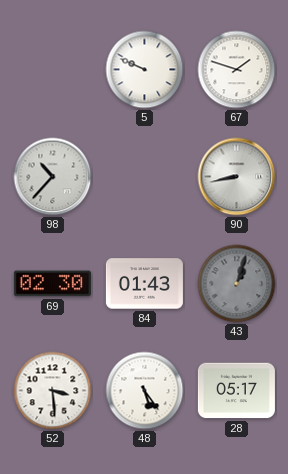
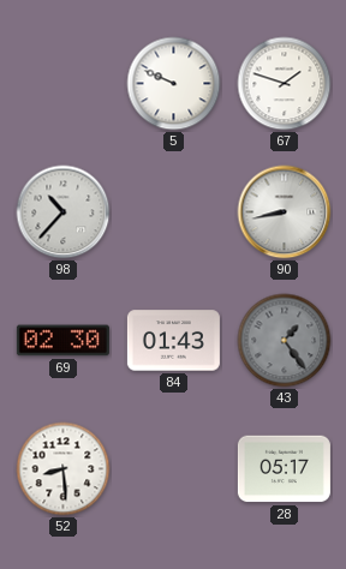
43: 1:03 -> 1:24 (285, 341)
52: 3:29 -> 8:29 (64, 469)
48: 5:24 -> none (145, 391)
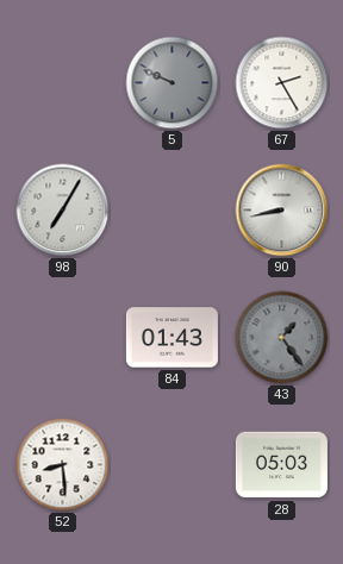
5 dial: white -> grey (173, 83)
67: 1:48 -> 2:25 (282, 83)
98: 10:37 -> 7:05 (63, 211)
69: 02:30 -> none (62, 341)
28: 05:17 -> 05:03 (281, 465)
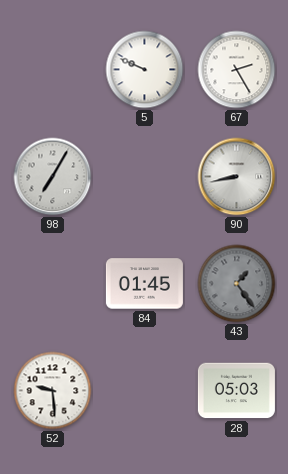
5 dial: grey -> white (145, 70)
84: 01:43 -> 01:45 (144, 284)
52: 8:29 -> 9:29 (53, 391)
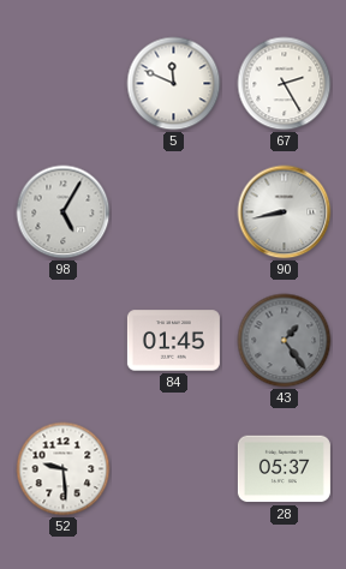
5: 9:49 -> 11:49 (174, 84)
98: 7:05 -> 5:05 (64, 212)
28: 05:03 -> 05:37 (284, 469)
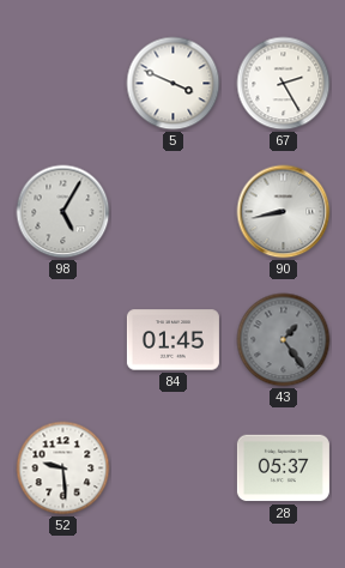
5: 11:49 -> 3:49 (174, 84)
